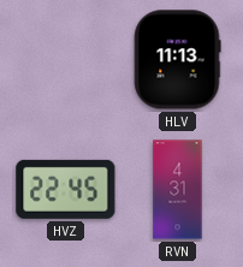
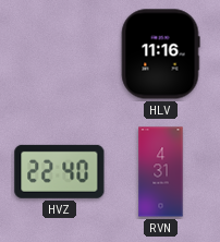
HLV: 11:13 -> 11:16 (160, 55)
HVZ: 22:45 -> 22:40 (60, 171)
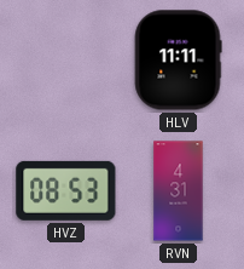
HLV: 11:16 -> 11:11 (178, 61)
HVZ: 22:40 -> 08:53 (66, 190)
